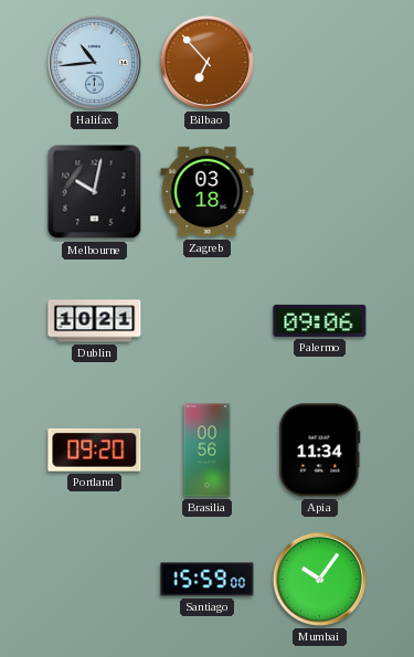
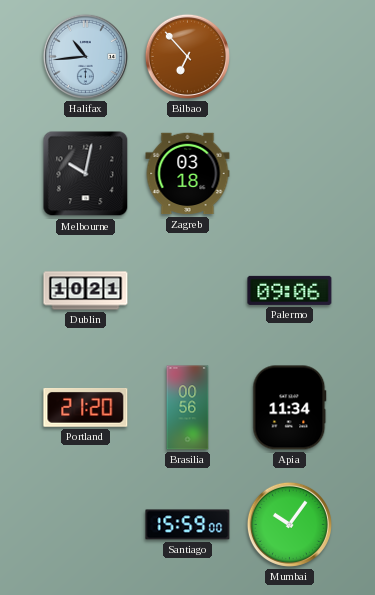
Portland: 09:20 -> 21:20 (86, 408)
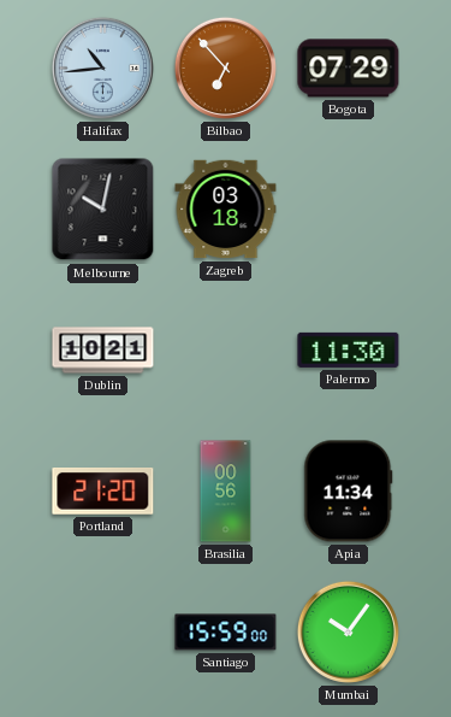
Bogota: none -> 07:29 (349, 69)
Palermo: 09:06 -> 11:30 (349, 349)
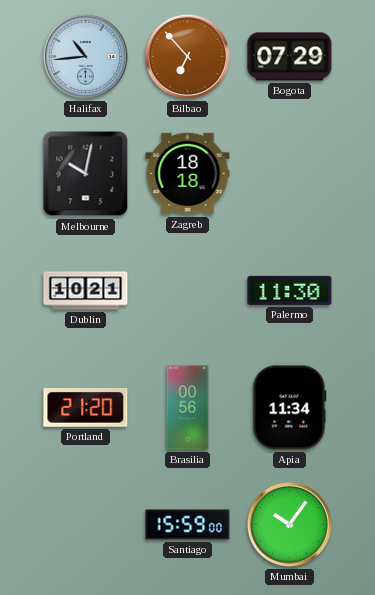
Zagreb: 03:18 -> 18:18 (188, 174)
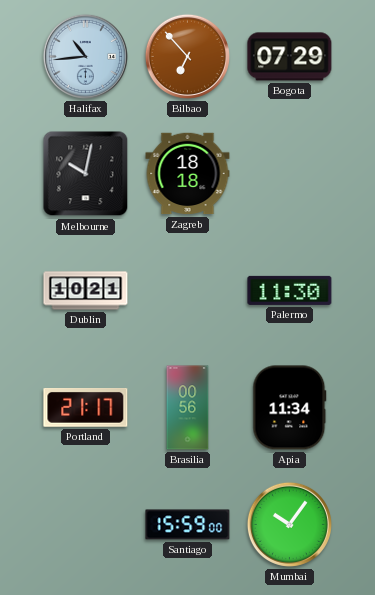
Portland: 21:20 -> 21:17 (86, 408)
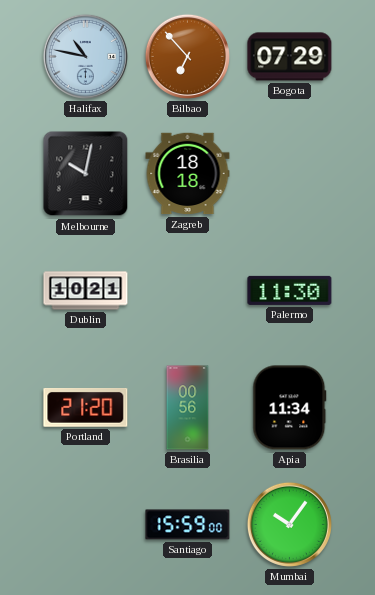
Halifax: 10:44 -> 10:47 (85, 56)
Portland: 21:17 -> 21:20 (86, 408)
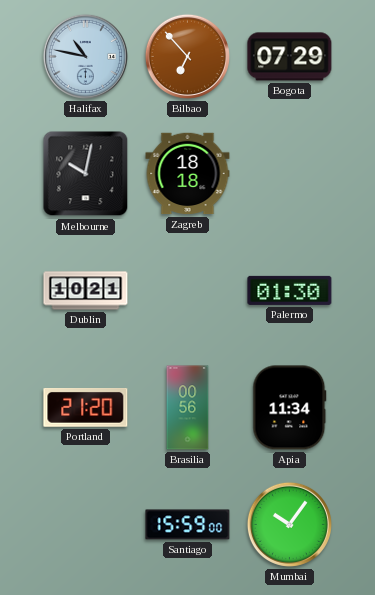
Palermo: 11:30 -> 01:30 (290, 290)
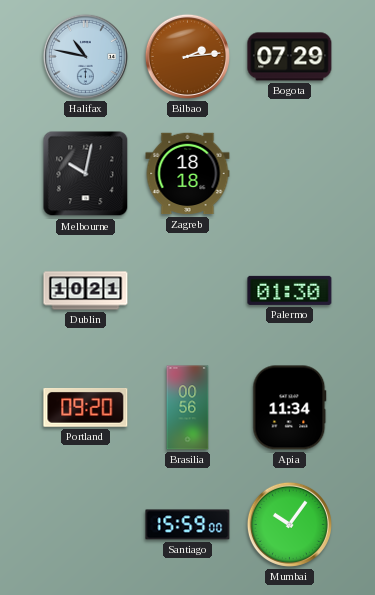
Bilbao: 6:53 -> 2:14 (187, 56)
Portland: 21:20 -> 09:20 (86, 408)
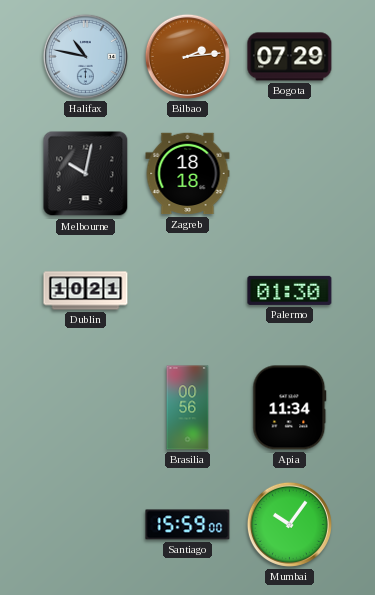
Portland: 09:20 -> none (86, 408)
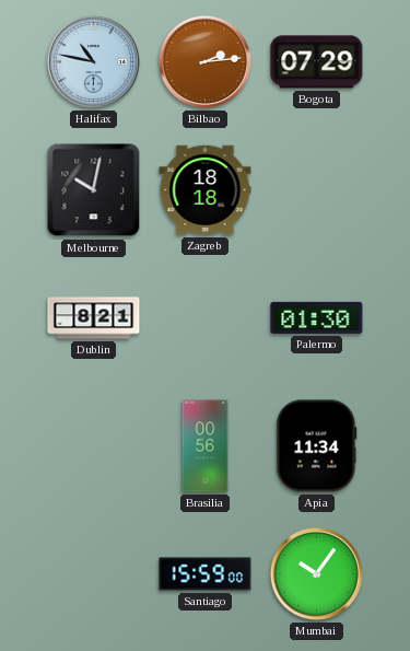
Dublin: 10:21 -> 8:21 (94, 318)
